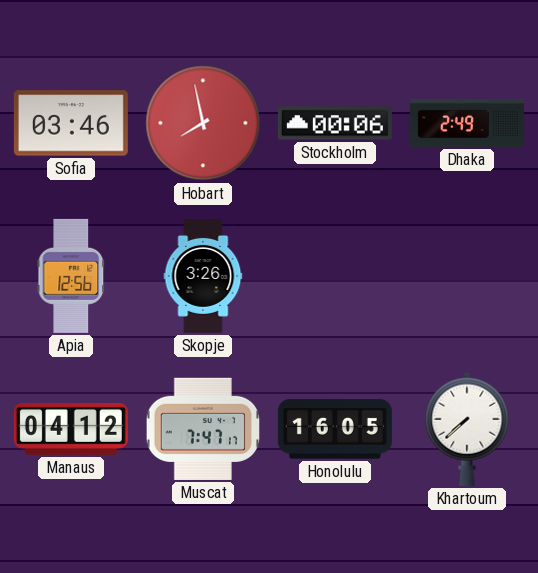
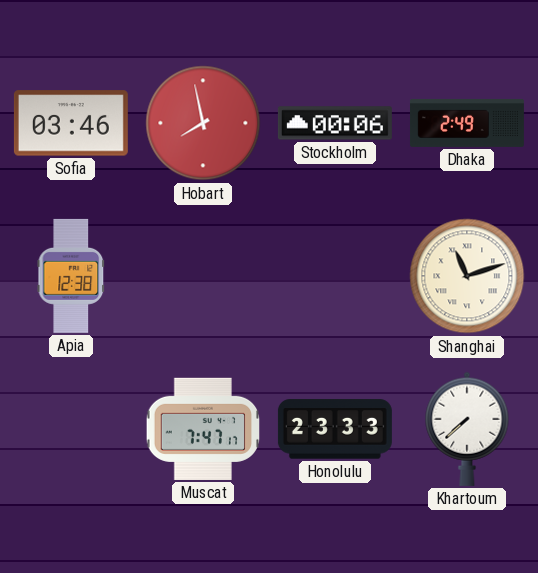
Apia: 12:56 -> 12:38 (71, 276)
Skopje: 3:26 -> none (203, 276)
Shanghai: none -> 11:12 (467, 276)
Manaus: 04:12 -> none (71, 429)
Honolulu: 16:05 -> 23:33 (335, 429)
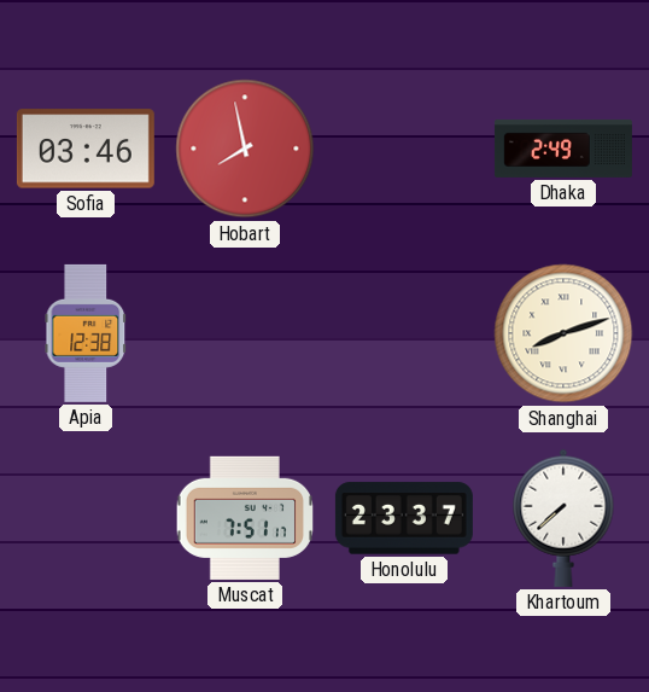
Stockholm: 00:06 -> none (335, 123)
Shanghai: 11:12 -> 8:12 (563, 333)
Muscat: 7:47 -> 7:51 (245, 518)
Honolulu: 23:33 -> 23:37 (404, 518)
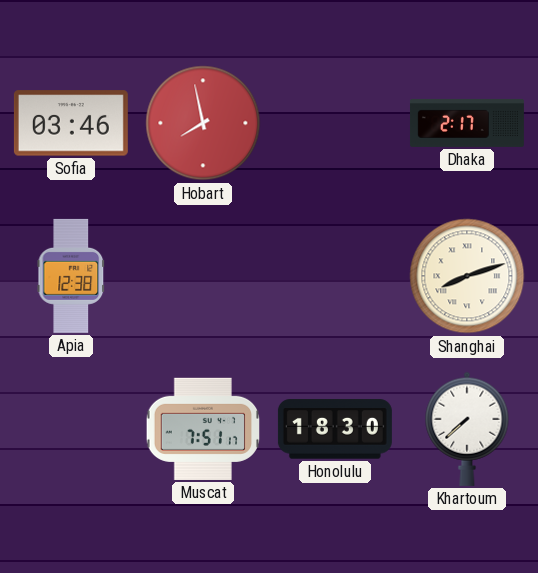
Dhaka: 2:49 -> 2:17 (467, 123)
Honolulu: 23:37 -> 18:30 (335, 429)
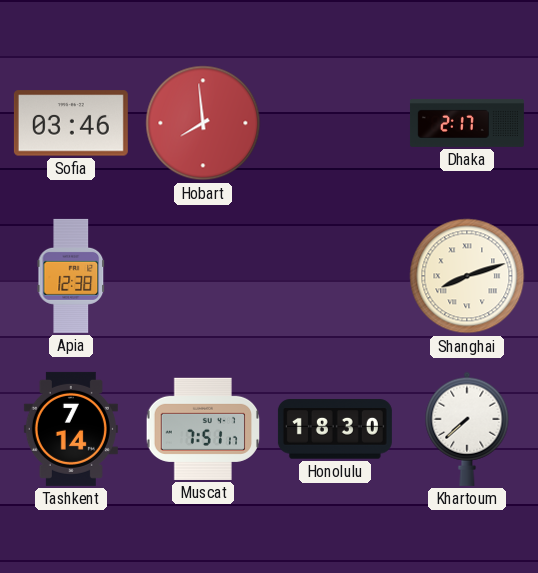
Hobart: 7:58 -> 7:59 (203, 123)
Tashkent: none -> 7:14 (71, 429)
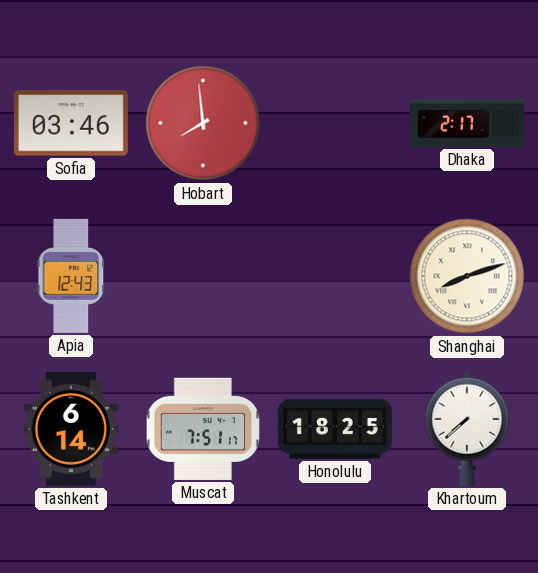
Apia: 12:38 -> 12:43 (71, 276)
Tashkent: 7:14 -> 6:14 (71, 429)
Honolulu: 18:30 -> 18:25 (335, 429)
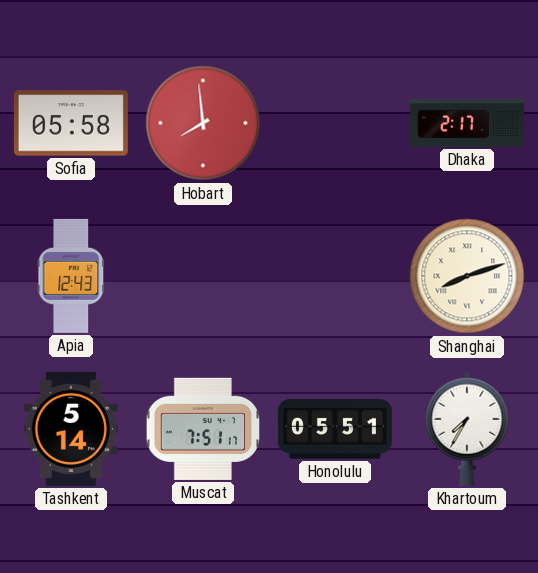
Sofia: 03:46 -> 05:58 (71, 123)
Tashkent: 6:14 -> 5:14 (71, 429)
Honolulu: 18:25 -> 05:51 (335, 429)
Khartoum: 7:38 -> 7:35 (467, 429)
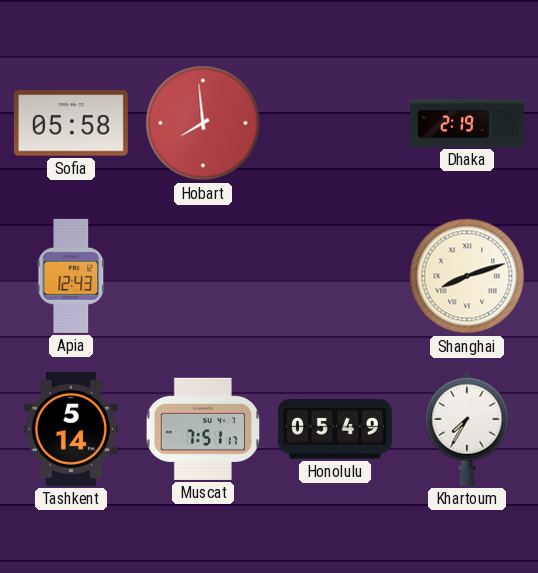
Dhaka: 2:17 -> 2:19 (467, 123)
Honolulu: 05:51 -> 05:49 (335, 429)
